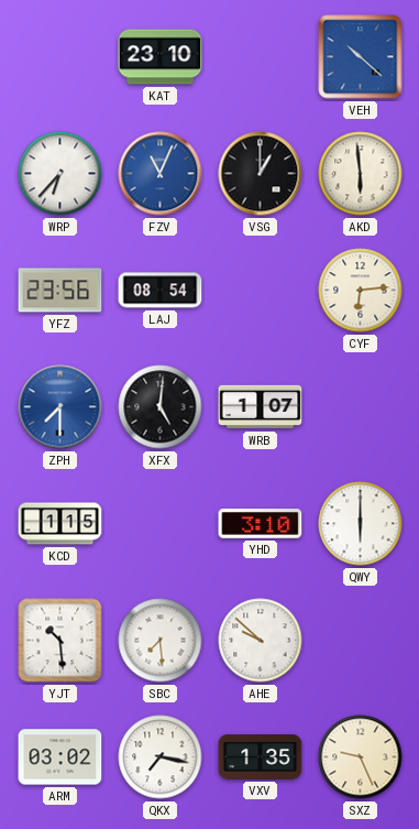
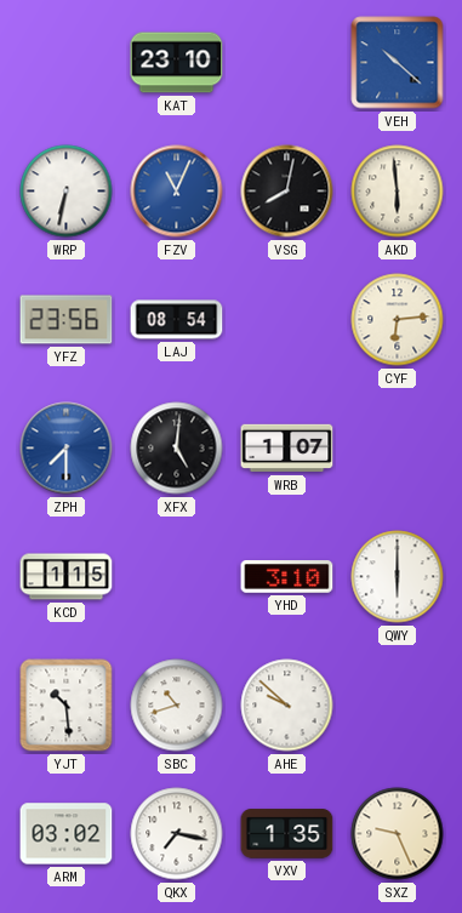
WRP: 6:37 -> 6:32 (67, 192)
VSG: 1:00 -> 8:02 (287, 192)
SBC: 7:29 -> 10:42 (177, 706)
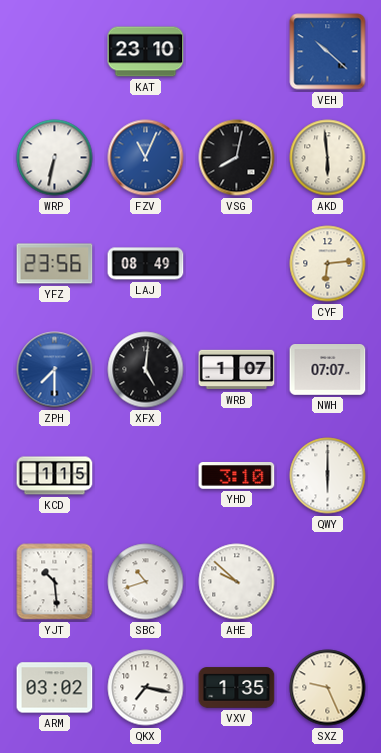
LAJ: 08:54 -> 08:49 (146, 264)
NWH: none -> 07:07 (328, 370)
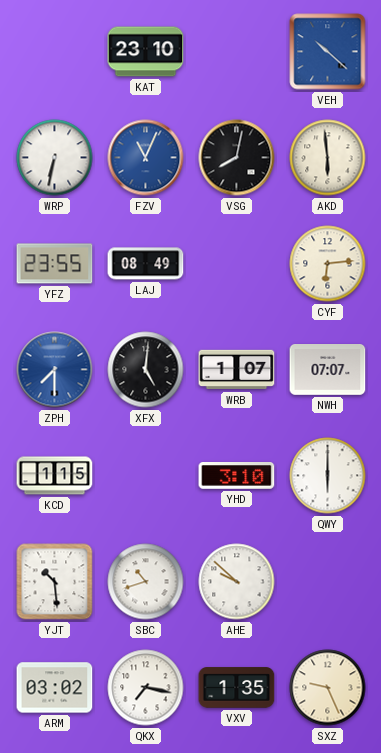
YFZ: 23:56 -> 23:55 (55, 264)
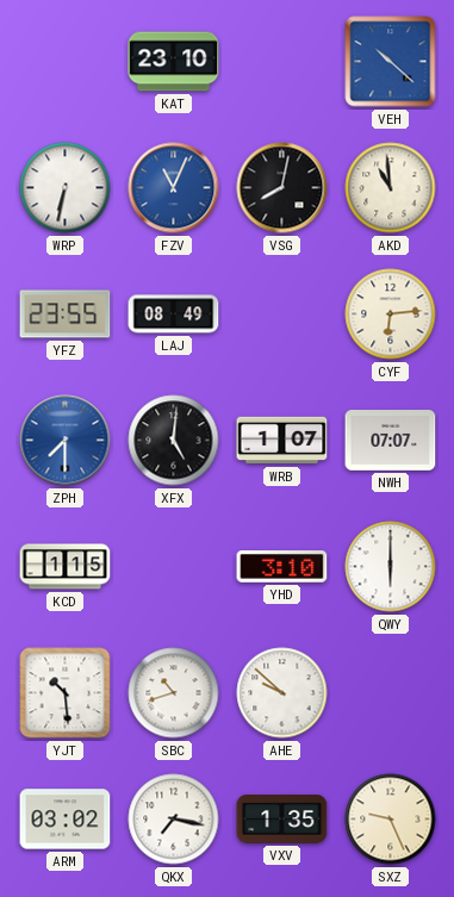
AKD: 5:59 -> 10:59 (391, 188)
